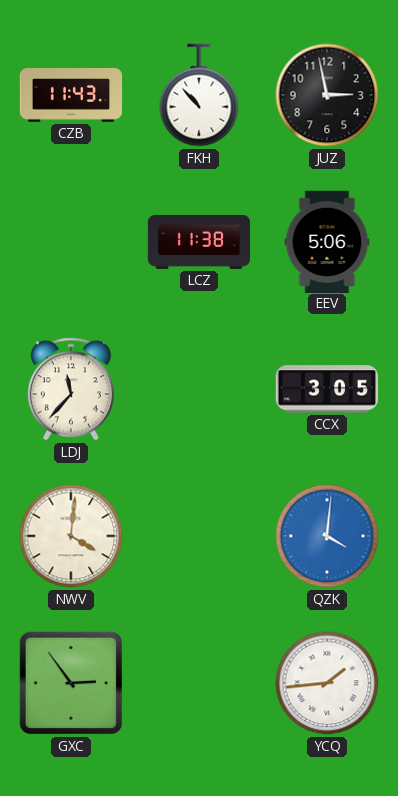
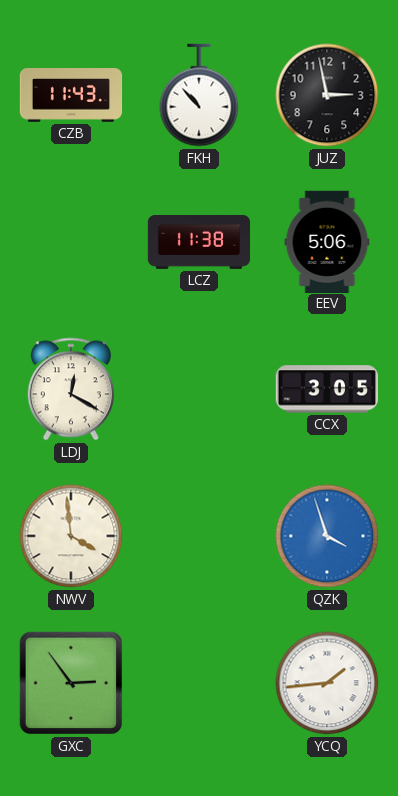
LDJ: 11:37 -> 12:20 (71, 389)
NWV: 4:01 -> 3:59 (71, 536)
QZK: 4:01 -> 3:57 (327, 536)
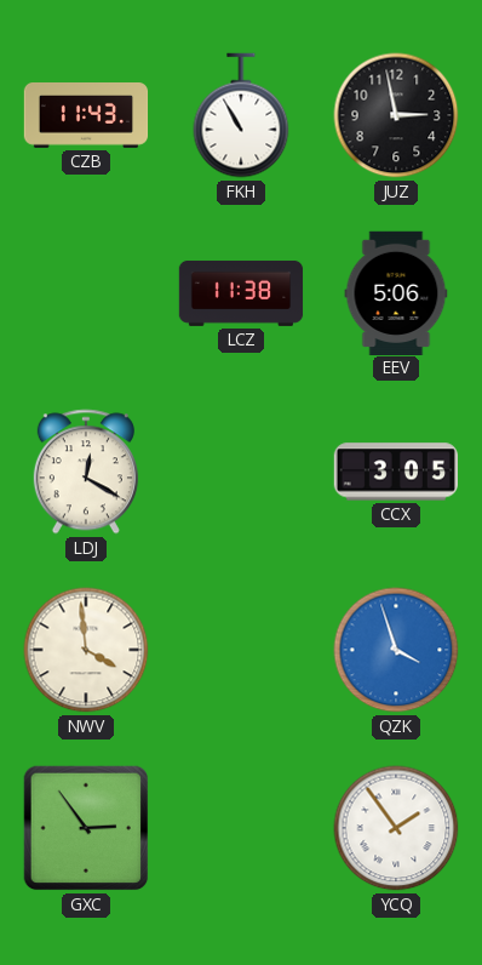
FKH: 10:53 -> 10:55 (241, 115)
YCQ: 1:44 -> 1:54 (396, 828)
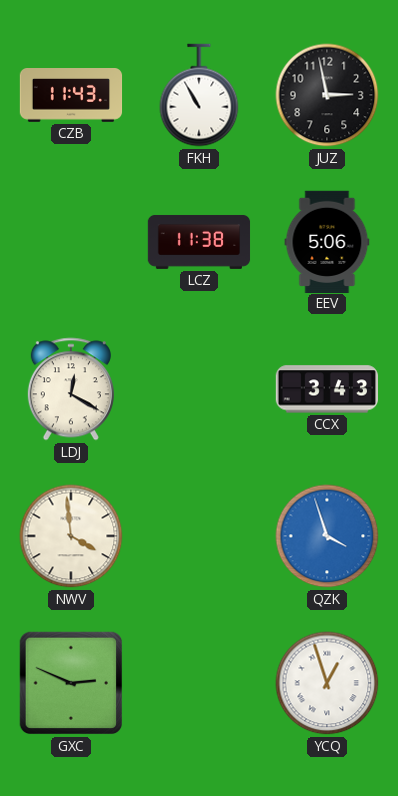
CCX: 3:05 -> 3:43 (326, 389)
GXC: 2:54 -> 2:49 (71, 683)
YCQ: 1:54 -> 12:57 (327, 683)
